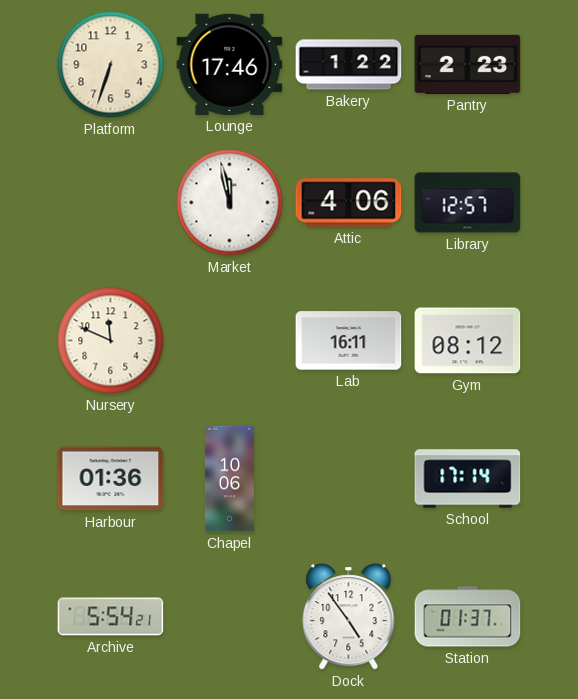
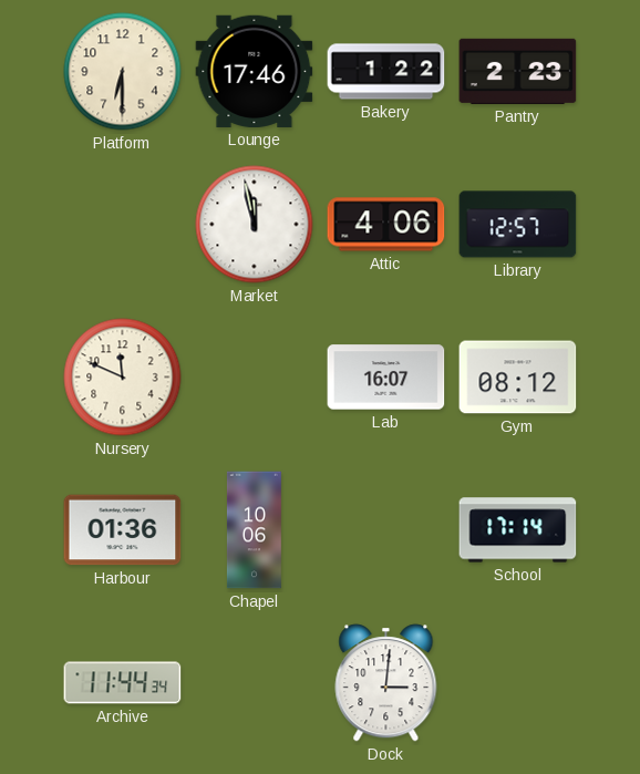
Platform: 6:33 -> 6:30 (123, 72)
Lab: 16:11 -> 16:07 (386, 378)
Archive: 5:54 -> 11:44 (123, 683)
Dock: 4:54 -> 3:01 (386, 683)
Station: 01:37 -> none (468, 617)
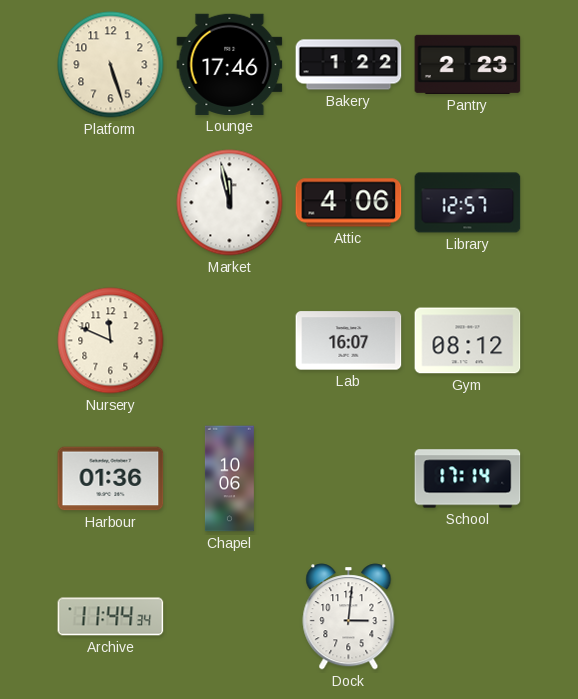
Platform: 6:30 -> 5:27 (111, 65)
